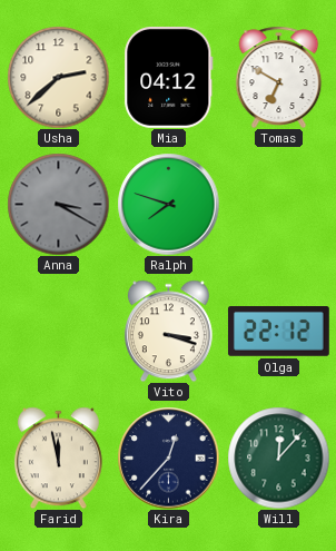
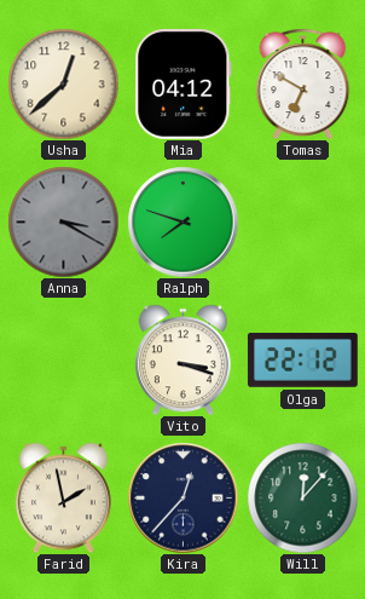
Usha: 2:38 -> 12:38 (63, 83)
Farid: 11:58 -> 1:58 (63, 497)
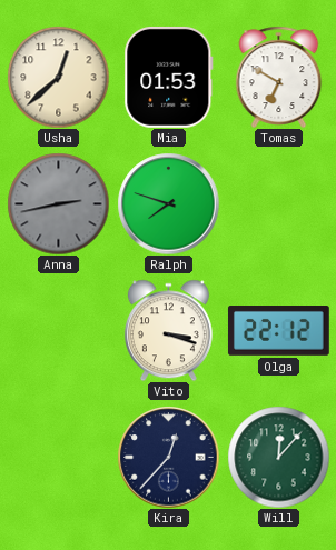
Mia: 04:12 -> 01:53 (169, 77)
Anna: 3:20 -> 2:43 (58, 203)
Farid: 1:58 -> none (63, 497)
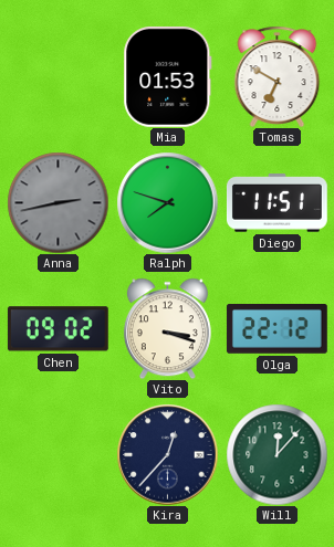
Usha: 12:38 -> none (58, 77)
Diego: none -> 11:51 (276, 203)
Chen: none -> 09:02 (58, 329)
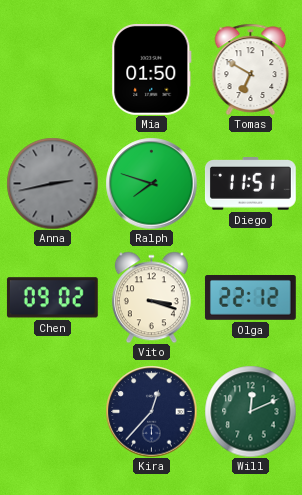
Mia: 01:53 -> 01:50 (152, 69)
Will: 12:07 -> 12:11 (250, 411)
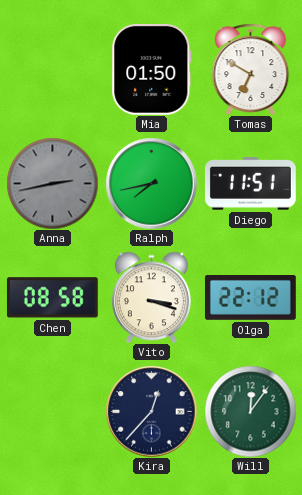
Ralph: 7:48 -> 7:43 (151, 183)
Chen: 09:02 -> 08:58 (52, 298)
Will: 12:11 -> 12:06 (250, 411)
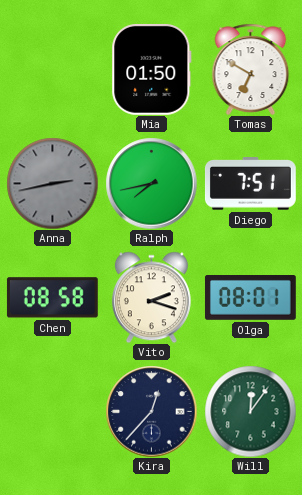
Diego: 11:51 -> 7:51 (250, 184)
Vito: 3:18 -> 2:18 (151, 297)
Olga: 22:12 -> 08:01 (250, 298)
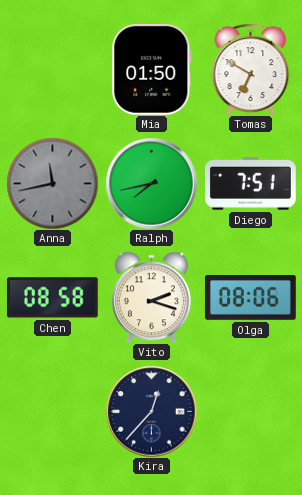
Anna: 2:43 -> 11:43 (52, 183)
Olga: 08:01 -> 08:06 (250, 298)
Will: 12:06 -> none (250, 411)
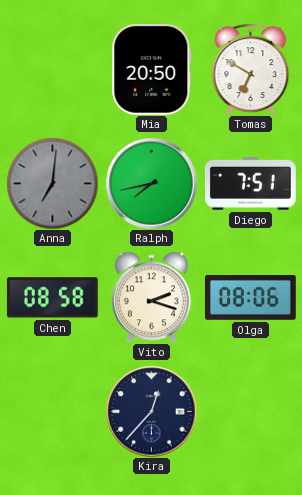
Mia: 01:50 -> 20:50 (152, 69)
Anna: 11:43 -> 7:01 (52, 183)
